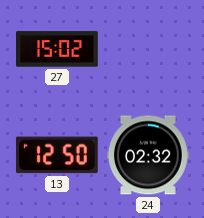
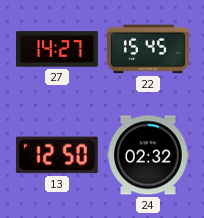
27: 15:02 -> 14:27 (58, 49)
22: none -> 15:45 (149, 49)
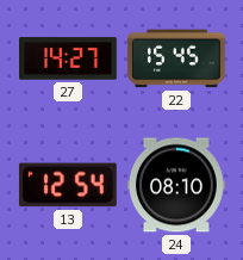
13: 12:50 -> 12:54 (68, 185)
24: 02:32 -> 08:10 (177, 185)
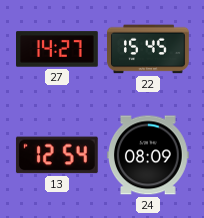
24: 08:10 -> 08:09 (149, 155)
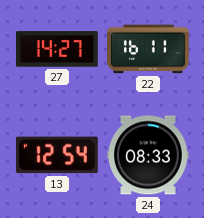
22: 15:45 -> 16:11 (149, 49)
24: 08:09 -> 08:33 (149, 155)
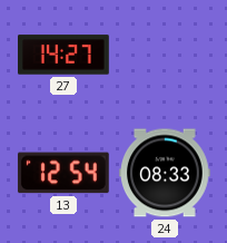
22: 16:11 -> none (149, 49)
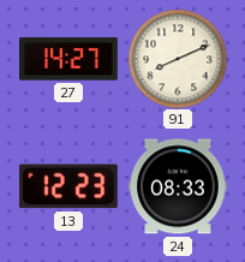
91: none -> 8:11 (178, 59)
13: 12:54 -> 12:23 (68, 186)
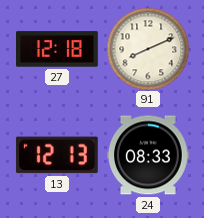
27: 14:27 -> 12:18 (58, 49)
13: 12:23 -> 12:13 (57, 155)
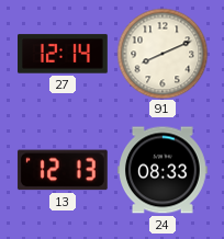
27: 12:18 -> 12:14 (64, 54)
